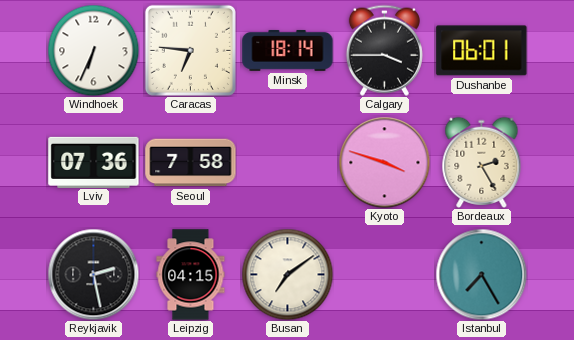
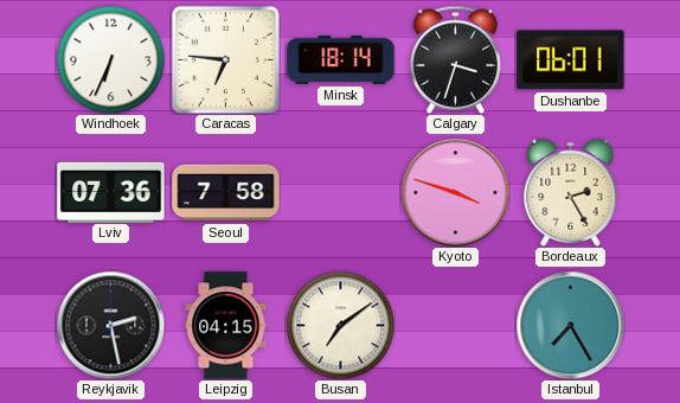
Calgary: 3:45 -> 3:33 (455, 59)
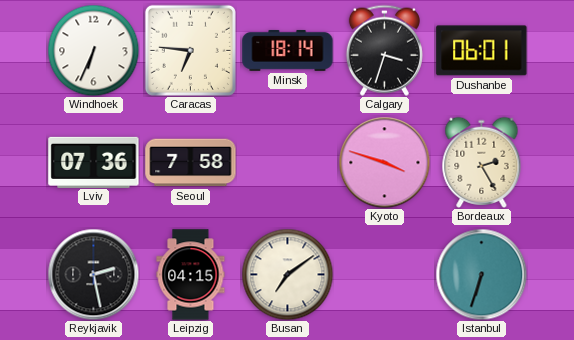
Istanbul: 7:25 -> 6:33 (481, 274)
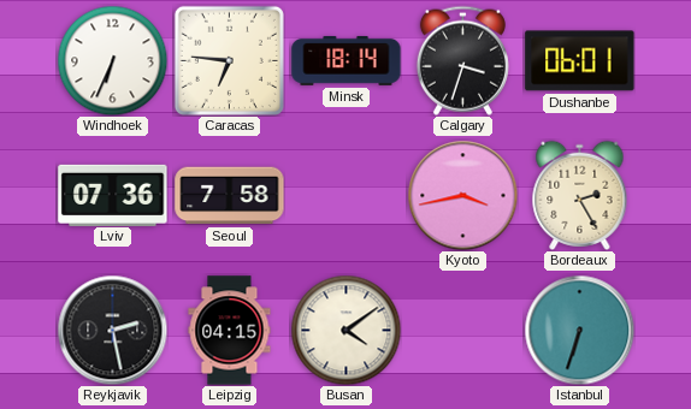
Kyoto: 3:48 -> 3:43 (462, 195)
Busan: 7:09 -> 4:09 (345, 330)
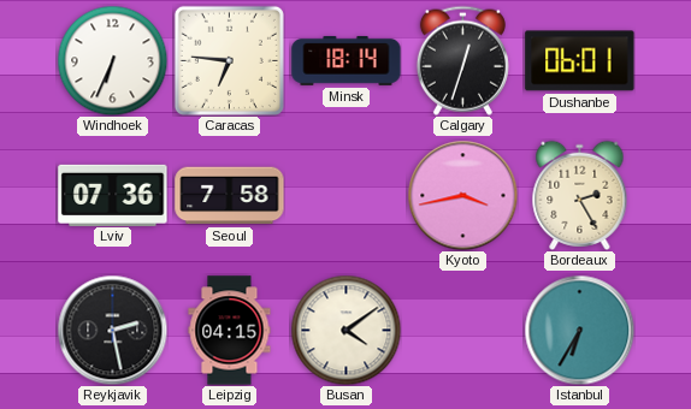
Calgary: 3:33 -> 12:33 (462, 60)
Istanbul: 6:33 -> 6:35 (579, 330)
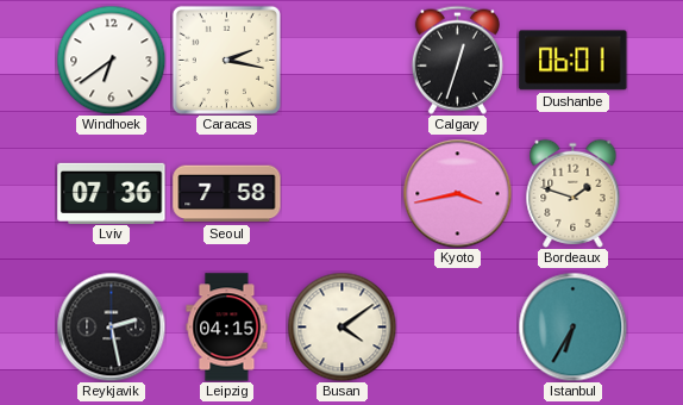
Windhoek: 6:34 -> 6:39 (111, 60)
Caracas: 6:46 -> 2:17 (226, 60)
Minsk: 18:14 -> none (347, 60)
Bordeaux: 2:25 -> 1:48 (574, 193)
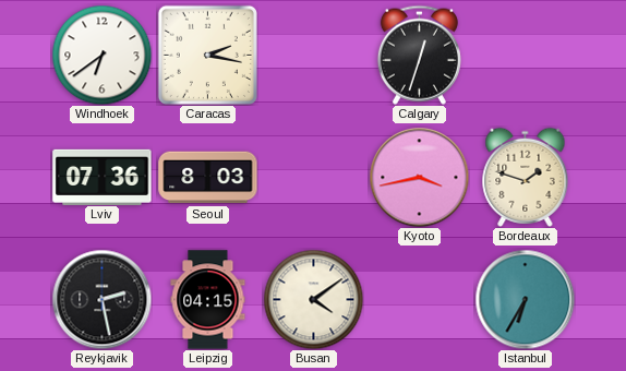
Dushanbe: 06:01 -> none (574, 61)
Seoul: 7:58 -> 8:03 (208, 178)
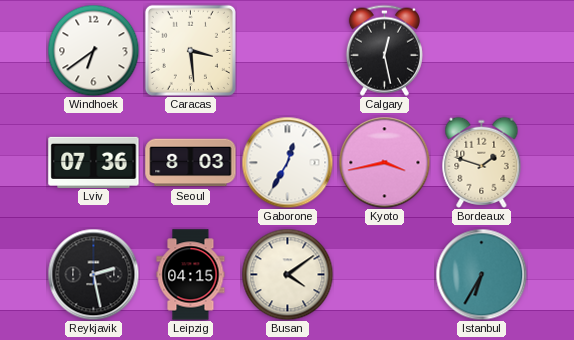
Caracas: 2:17 -> 3:29 (190, 50)
Calgary: 12:33 -> 12:28 (384, 50)
Gaborone: none -> 12:35 (287, 162)
